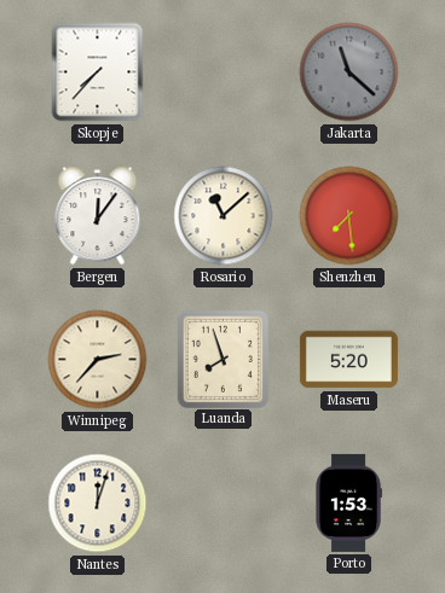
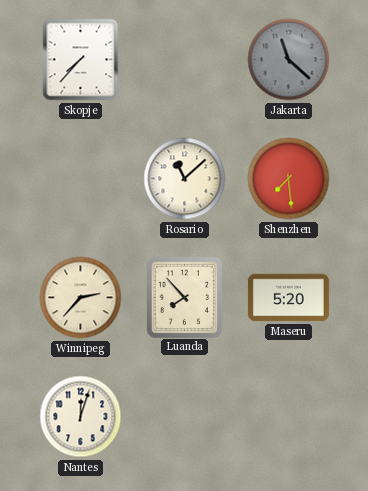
Bergen: 12:06 -> none (98, 216)
Luanda: 7:57 -> 7:53 (184, 297)
Porto: 1:53 -> none (348, 502)
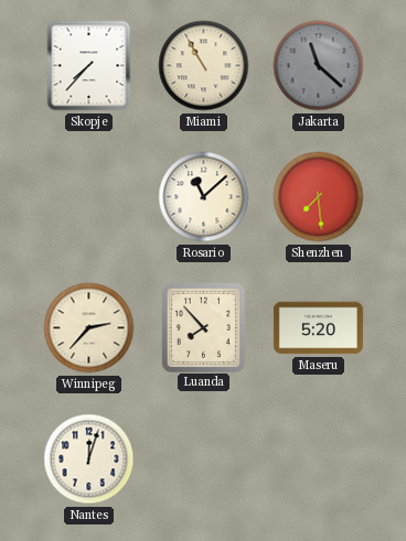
Miami: none -> 10:55 (204, 66)
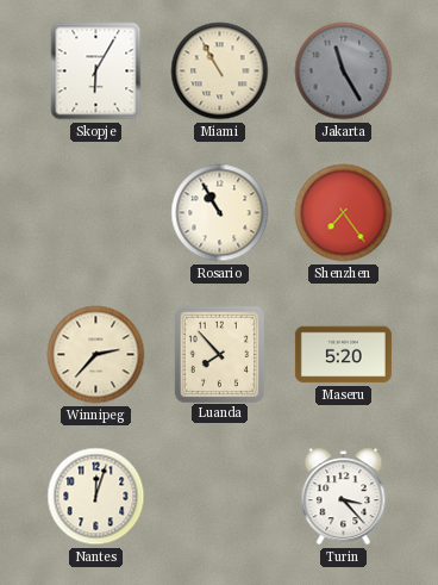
Skopje: 7:37 -> 6:05 (96, 71)
Jakarta: 11:22 -> 11:25 (344, 71)
Rosario: 11:08 -> 10:55 (220, 213)
Shenzhen: 7:29 -> 7:24 (344, 213)
Turin: none -> 3:23 (344, 497)
